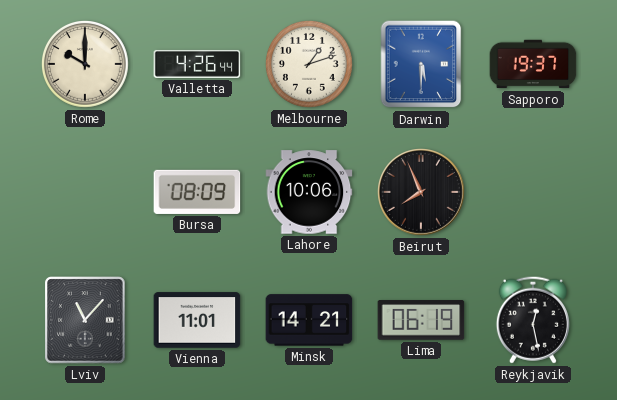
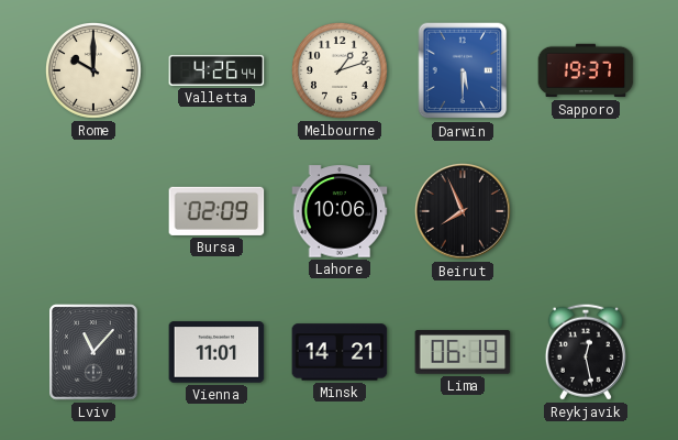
Bursa: 08:09 -> 02:09 (216, 211)
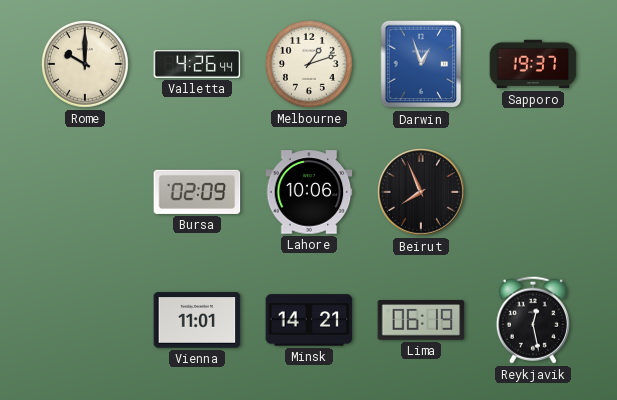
Darwin: 5:30 -> 12:57 (421, 64)
Lviv: 11:07 -> none (93, 352)
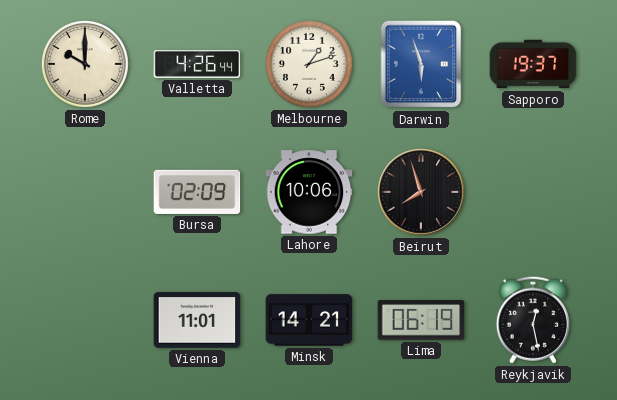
Darwin: 12:57 -> 5:57 (421, 64)
Beirut: 7:56 -> 7:57 (422, 193)
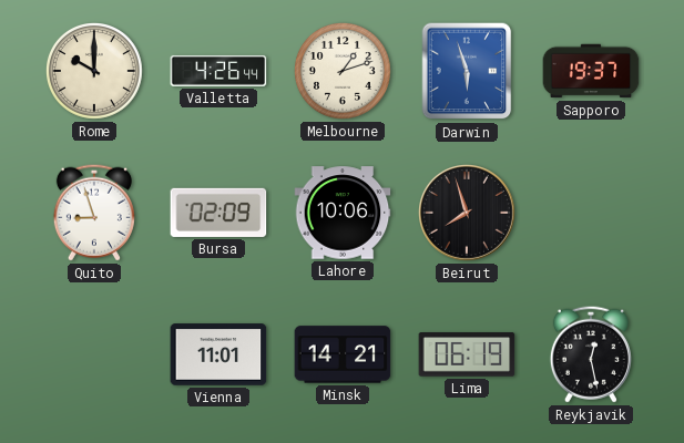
Quito: none -> 8:57 (94, 213)
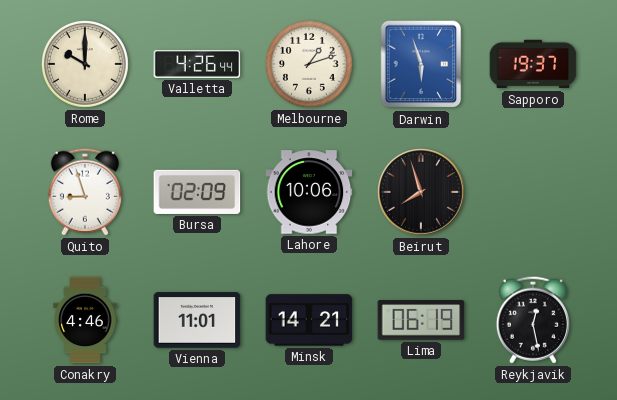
Conakry: none -> 4:46 (85, 320)
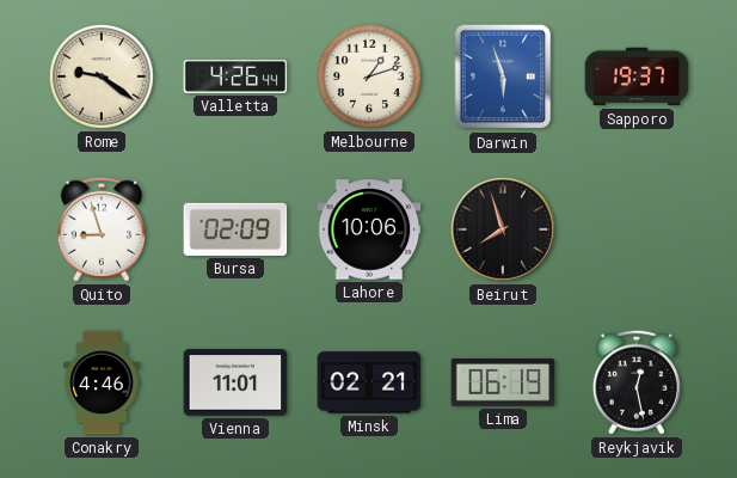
Rome: 10:00 -> 9:21 (103, 78)
Minsk: 14:21 -> 02:21 (369, 382)
